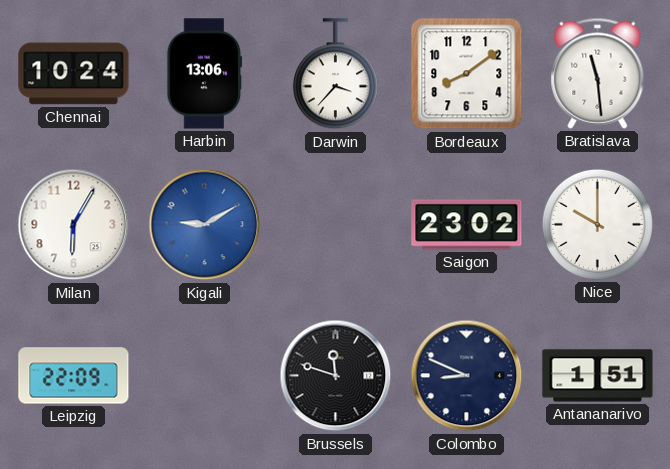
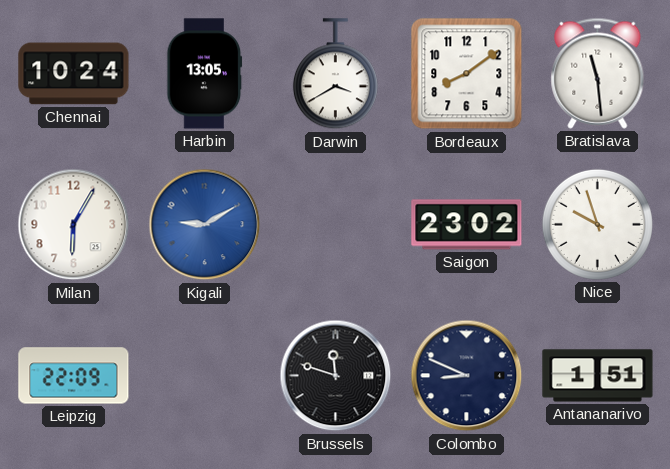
Harbin: 13:06 -> 13:05 (205, 74)
Darwin: 3:37 -> 3:40 (335, 74)
Nice: 10:00 -> 9:57 (597, 224)
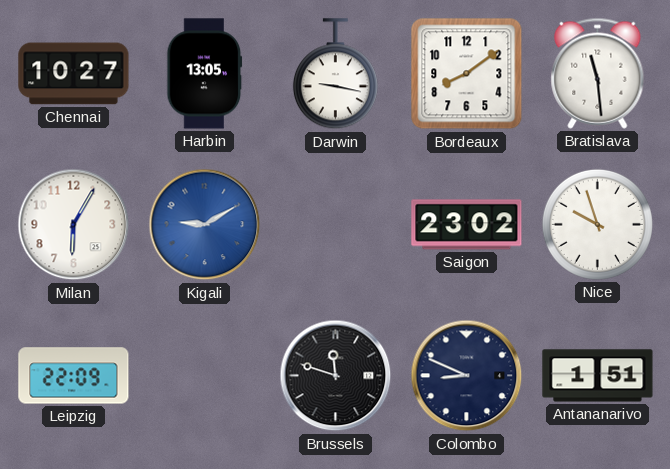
Chennai: 10:24 -> 10:27 (74, 74)
Darwin: 3:40 -> 9:17 (335, 74)
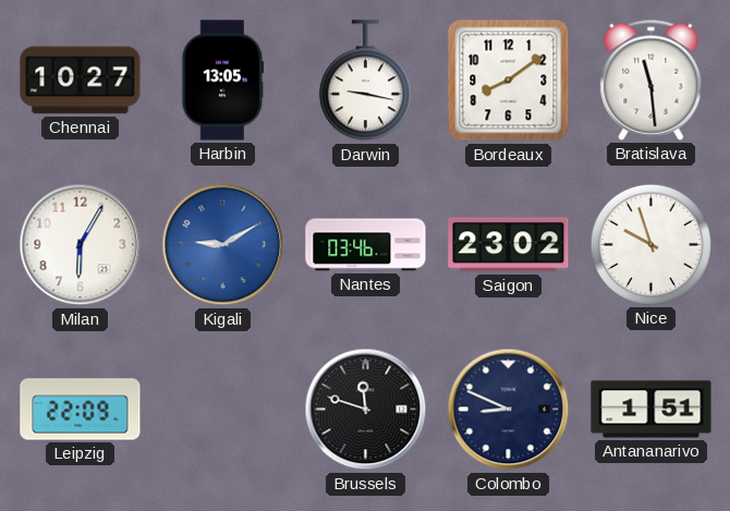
Nantes: none -> 03:46 (366, 245)
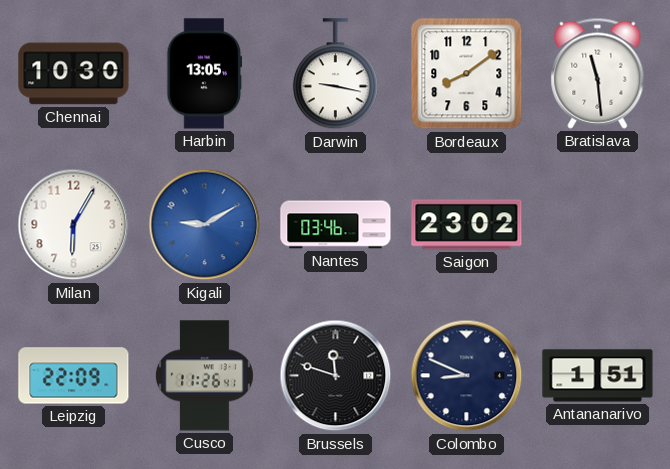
Chennai: 10:27 -> 10:30 (74, 74)
Nice: 9:57 -> none (650, 244)
Cusco: none -> 11:26 (204, 376)
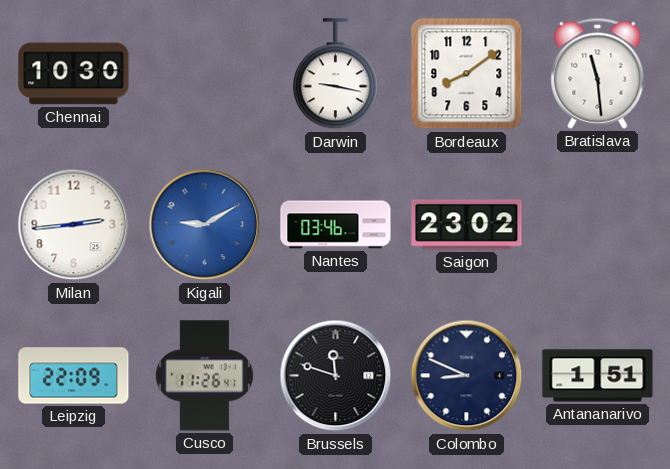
Harbin: 13:05 -> none (205, 74)
Milan: 6:05 -> 2:44 (74, 225)
